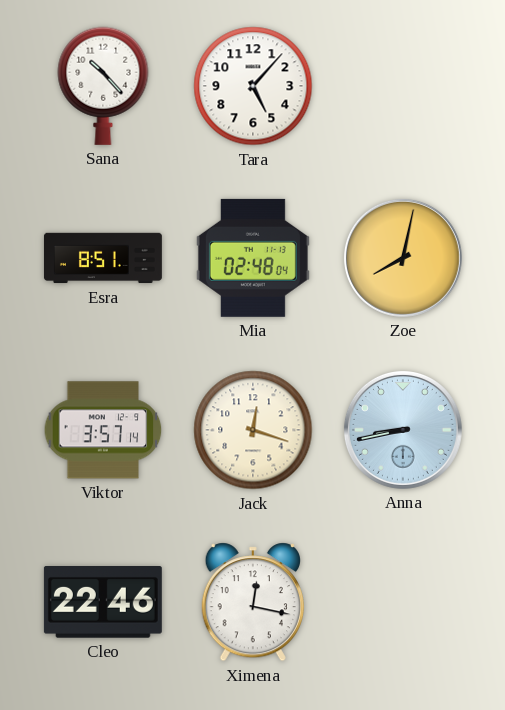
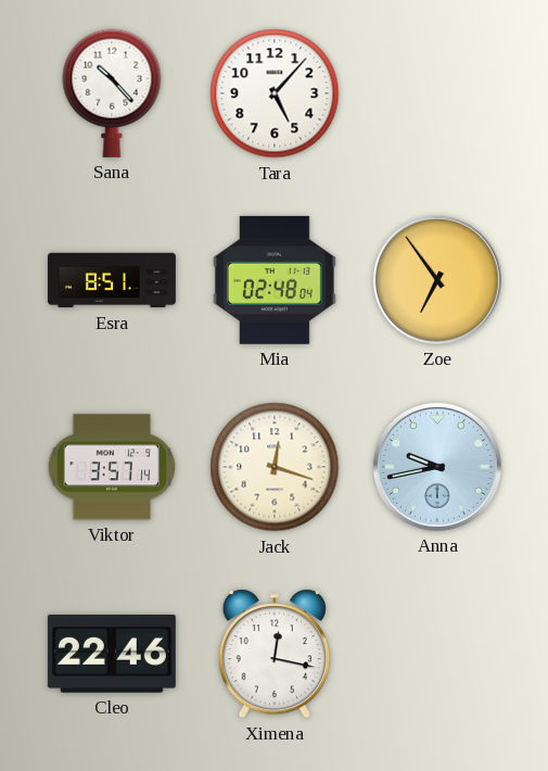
Zoe: 8:02 -> 6:54 (437, 280)
Anna: 8:43 -> 9:43 (437, 467)
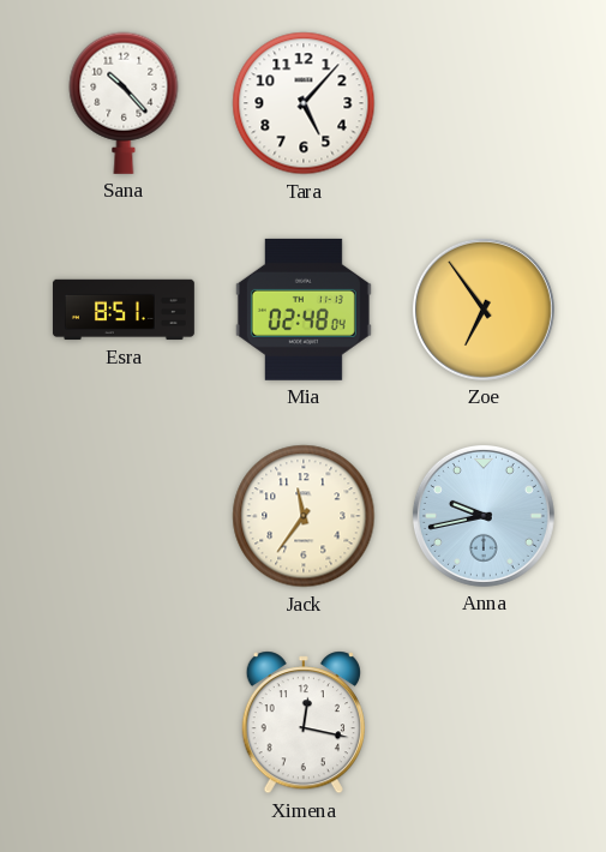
Viktor: 3:57 -> none (112, 467)
Jack: 12:18 -> 11:36 (304, 516)
Cleo: 22:46 -> none (112, 655)
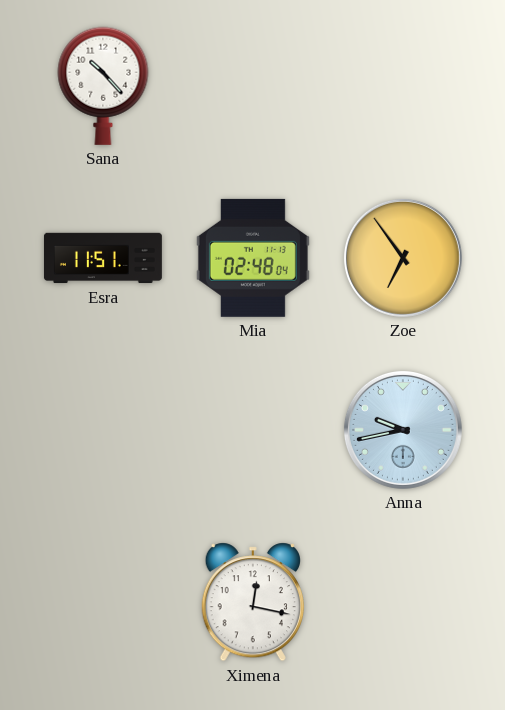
Tara: 5:07 -> none (304, 103)
Esra: 8:51 -> 11:51 (103, 258)
Jack: 11:36 -> none (304, 516)
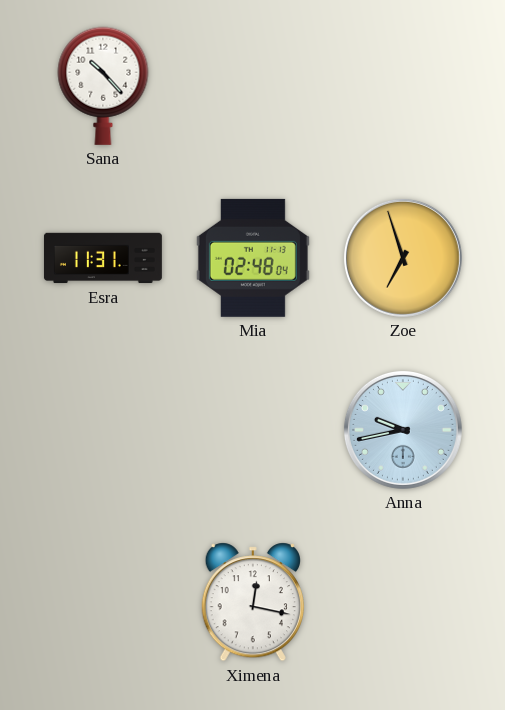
Esra: 11:51 -> 11:31 (103, 258)
Zoe: 6:54 -> 6:57 (403, 258)
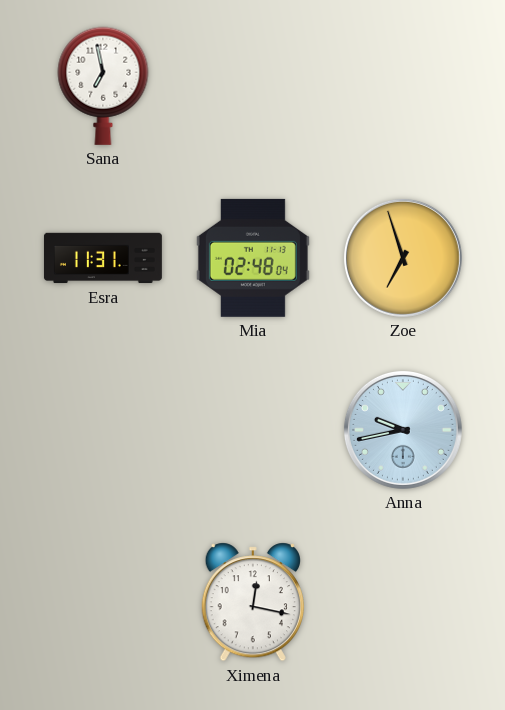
Sana: 10:23 -> 6:58 (103, 86)
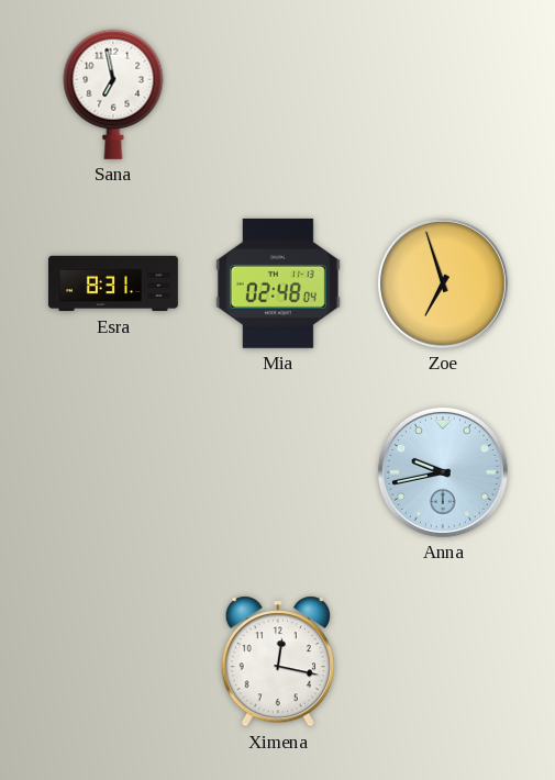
Esra: 11:31 -> 8:31 (113, 283)
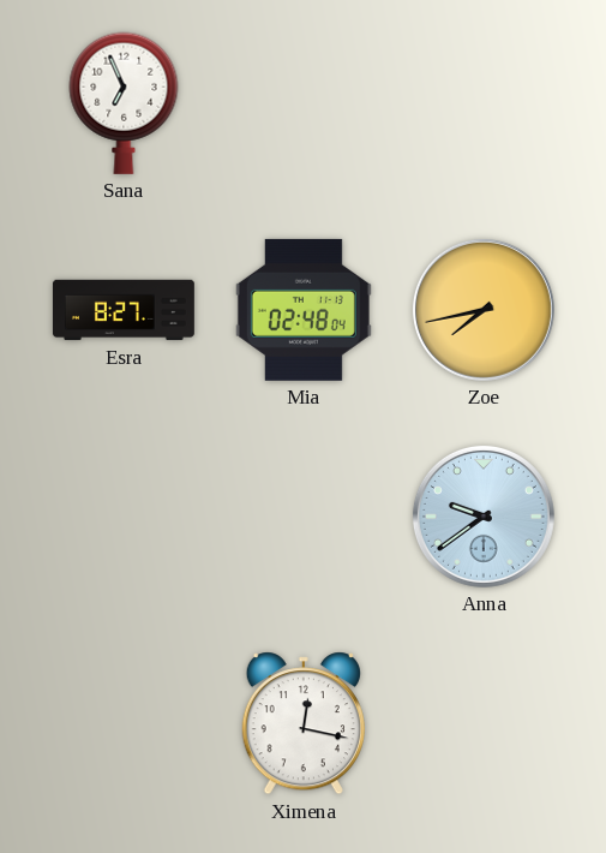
Sana: 6:58 -> 6:56 (124, 103)
Esra: 8:31 -> 8:27 (124, 310)
Zoe: 6:57 -> 7:43 (484, 310)
Anna: 9:43 -> 9:39 (484, 517)
